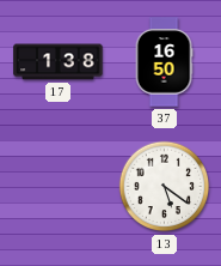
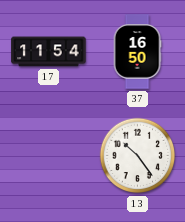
17: 1:38 -> 11:54 (49, 52)
13: 5:21 -> 10:24 (138, 156)
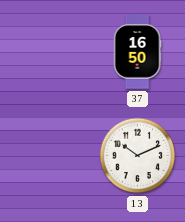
17: 11:54 -> none (49, 52)
13: 10:24 -> 10:11 (138, 156)
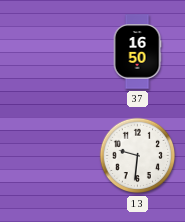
13: 10:11 -> 9:31 (138, 156)
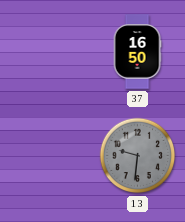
13 dial: white -> grey (138, 156)
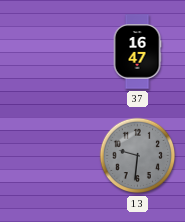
37: 16:50 -> 16:47 (137, 52)
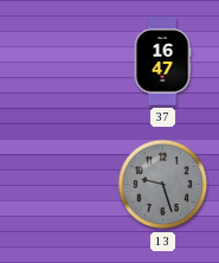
13: 9:31 -> 9:27 (163, 185)
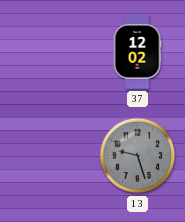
37: 16:47 -> 12:02 (137, 52)
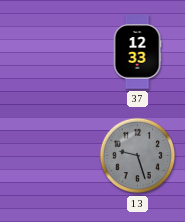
37: 12:02 -> 12:33 (137, 52)
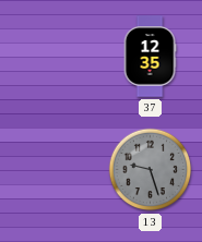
37: 12:33 -> 12:35 (150, 57)
